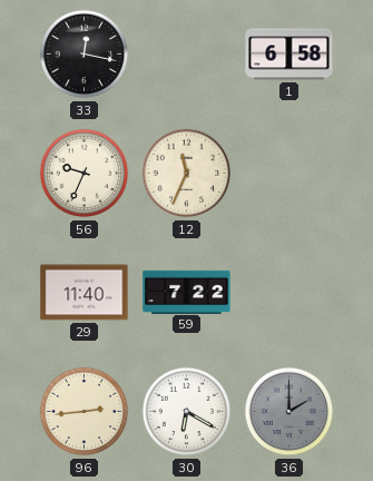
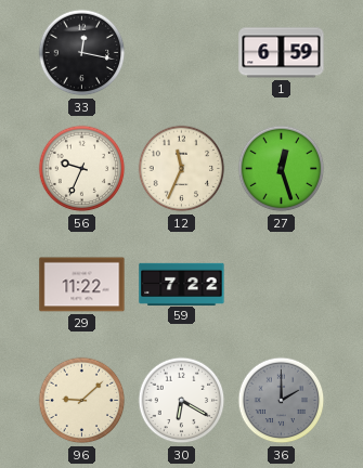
1: 6:58 -> 6:59 (282, 53)
27: none -> 12:27 (282, 169)
29: 11:40 -> 11:22 (82, 285)
96: 2:44 -> 9:08 (82, 401)
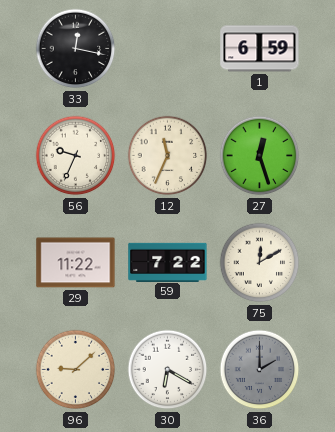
75: none -> 12:10 (260, 263)
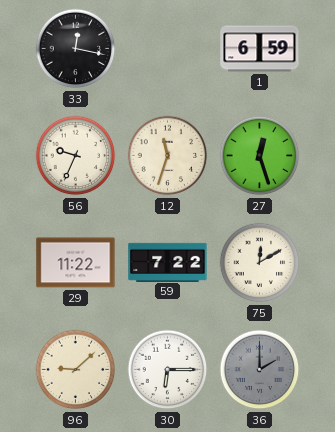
12: 11:34 -> 11:33 (168, 156)
30: 6:20 -> 6:15 (168, 370)
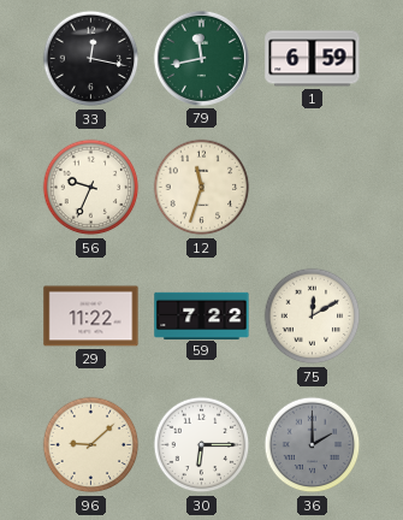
79: none -> 11:43 (201, 58)
27: 12:27 -> none (260, 156)
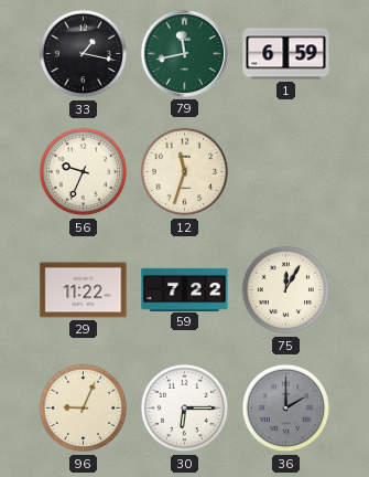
33: 12:17 -> 1:17 (84, 54)
75: 12:10 -> 12:05 (286, 290)
96: 9:08 -> 9:04 (84, 409)
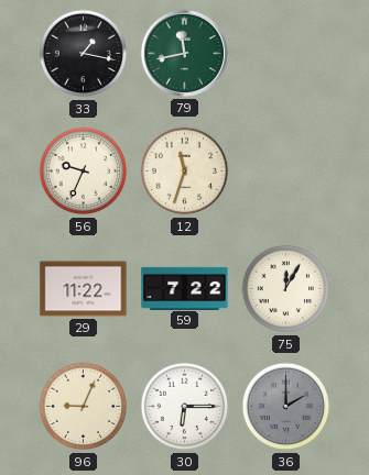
1: 6:59 -> none (286, 54)
